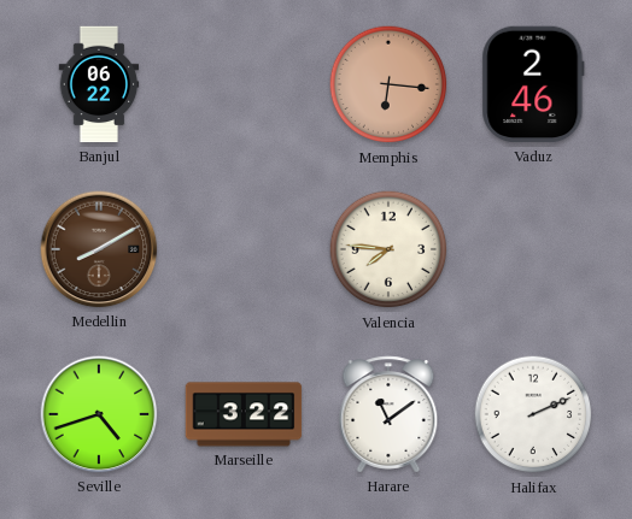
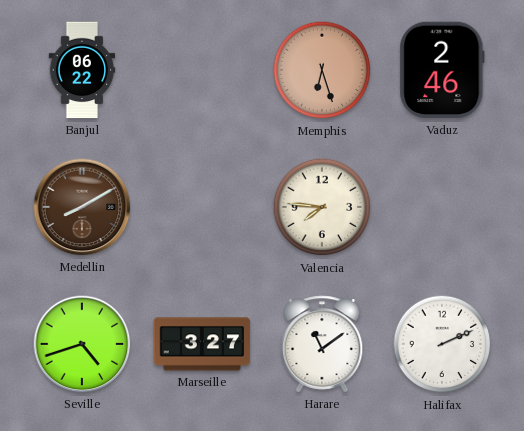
Memphis: 6:16 -> 6:27 (322, 70)
Marseille: 3:22 -> 3:27 (202, 344)
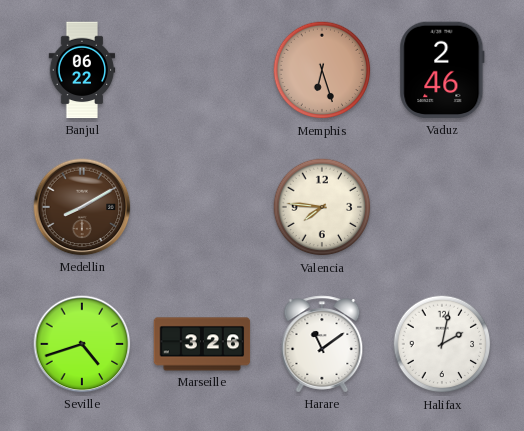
Marseille: 3:27 -> 3:26 (202, 344)
Halifax: 2:11 -> 2:02 (442, 344)
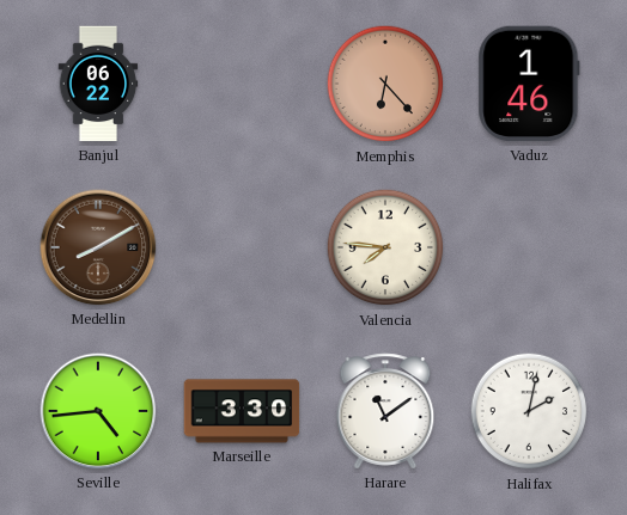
Memphis: 6:27 -> 6:23 (385, 84)
Vaduz: 2:46 -> 1:46 (529, 84)
Seville: 4:42 -> 4:44 (98, 411)
Marseille: 3:26 -> 3:30 (242, 411)
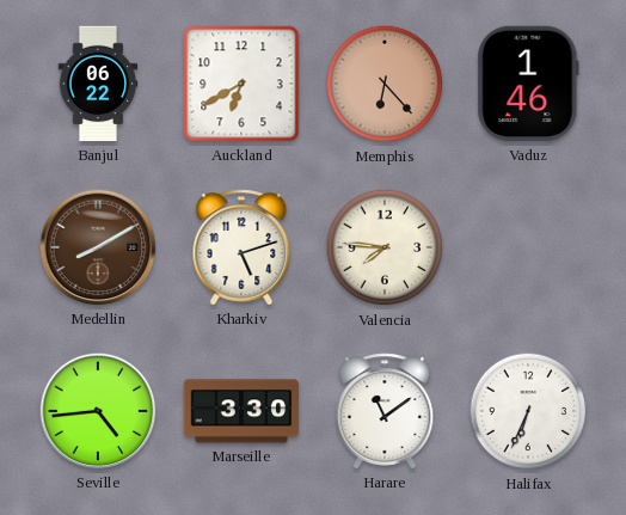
Auckland: none -> 6:40 (241, 84)
Kharkiv: none -> 5:12 (241, 247)
Halifax: 2:02 -> 6:34 (528, 411)
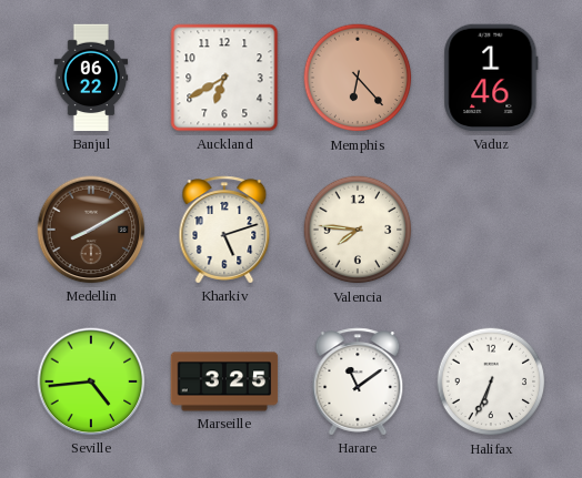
Marseille: 3:30 -> 3:25 (224, 382)
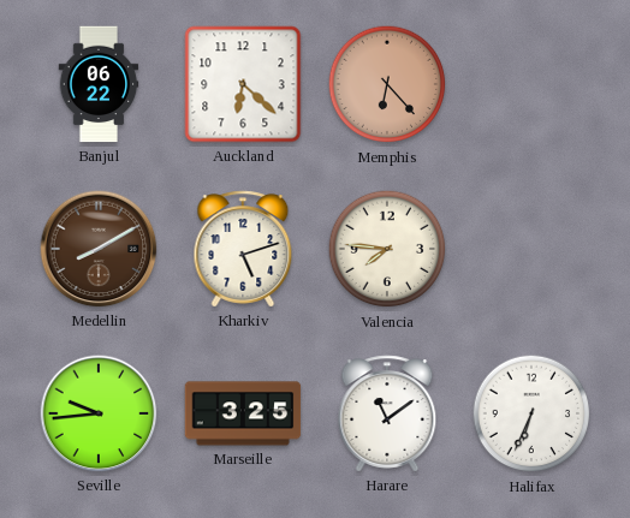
Auckland: 6:40 -> 6:22 (243, 84)
Vaduz: 1:46 -> none (491, 78)
Seville: 4:44 -> 9:44 (99, 413)
